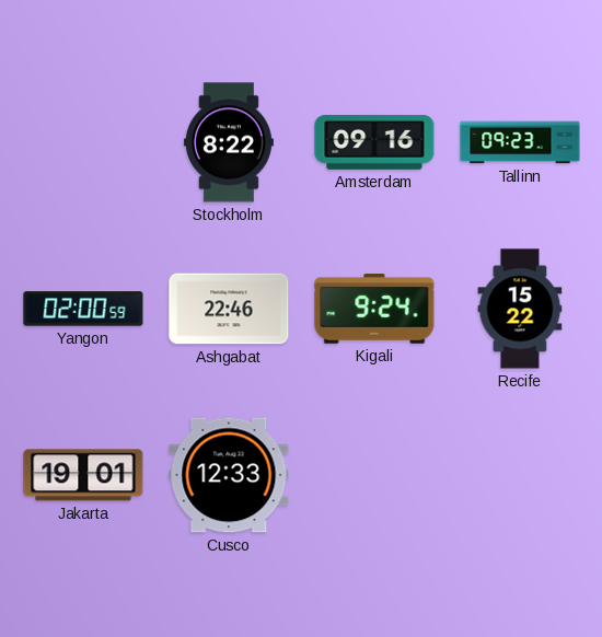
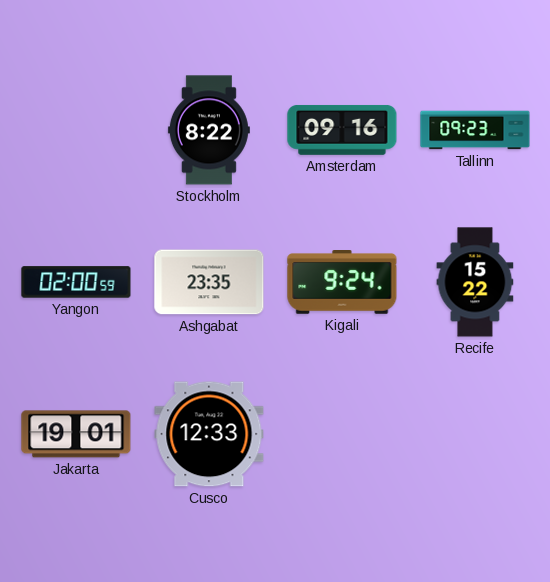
Ashgabat: 22:46 -> 23:35 (209, 282)
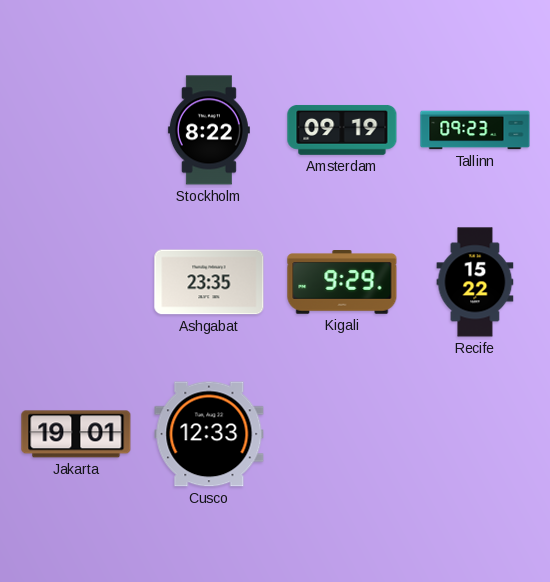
Amsterdam: 09:16 -> 09:19 (342, 130)
Yangon: 02:00 -> none (76, 282)
Kigali: 9:24 -> 9:29 (342, 283)
